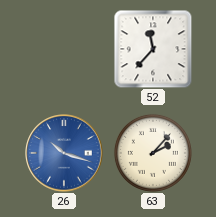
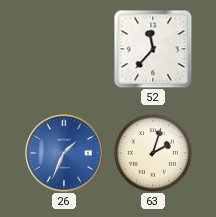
26: 10:18 -> 1:34 (64, 153)
63: 2:07 -> 2:03 (153, 153)
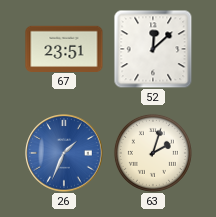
67: none -> 23:51 (64, 48)
52: 11:37 -> 12:08 (153, 49)
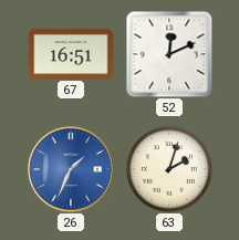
67: 23:51 -> 16:51 (71, 53)
52: 12:08 -> 12:11 (169, 54)
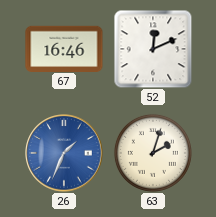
67: 16:51 -> 16:46 (64, 48)
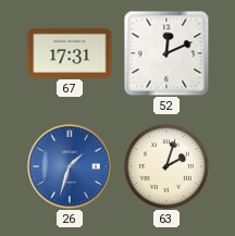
67: 16:46 -> 17:31 (70, 52)
26: 1:34 -> 1:33 (70, 166)
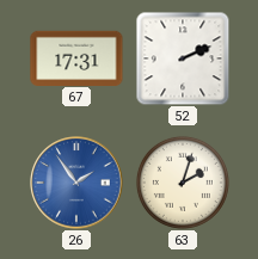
52: 12:11 -> 2:11 (183, 58)
26: 1:33 -> 1:54 (76, 183)
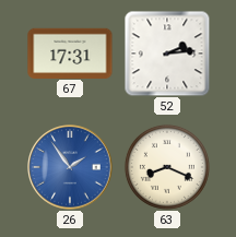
52: 2:11 -> 2:14 (167, 54)
63: 2:03 -> 8:19 (167, 167)
